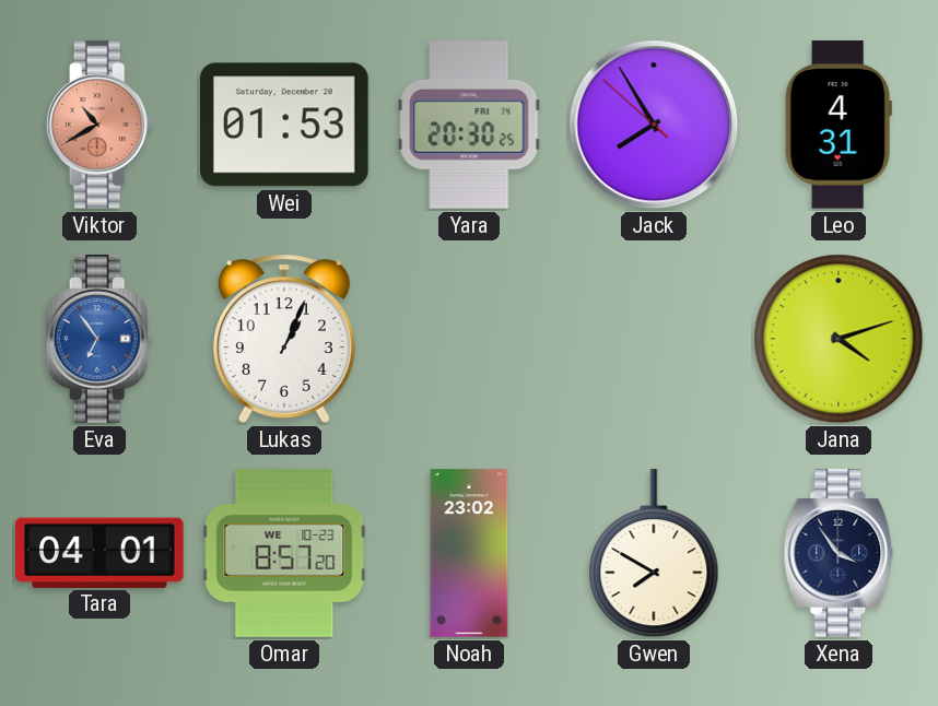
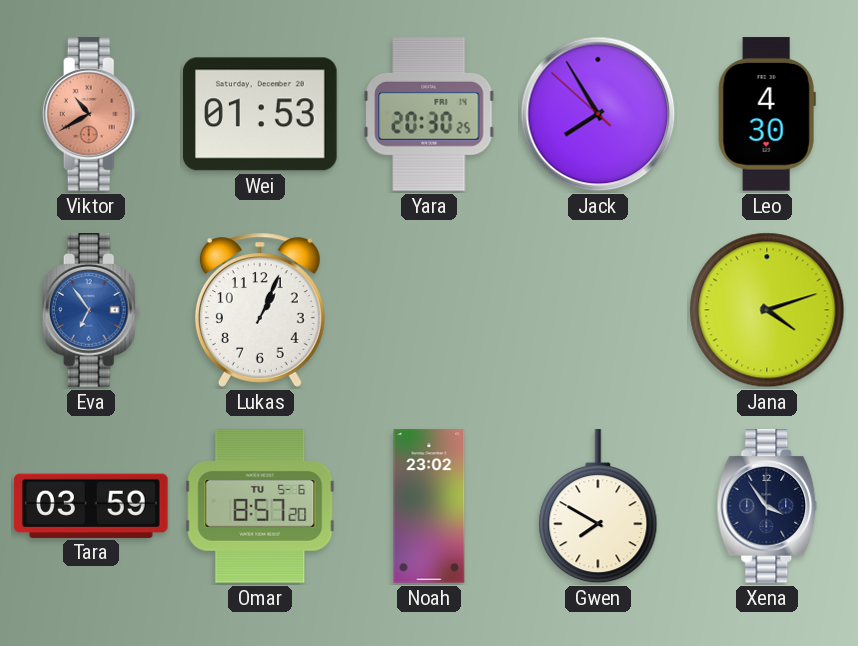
Leo: 4:31 -> 4:30 (767, 114)
Tara: 04:01 -> 03:59 (91, 505)
Omar date: WE 10-23 -> TU 5-6 (260, 506)
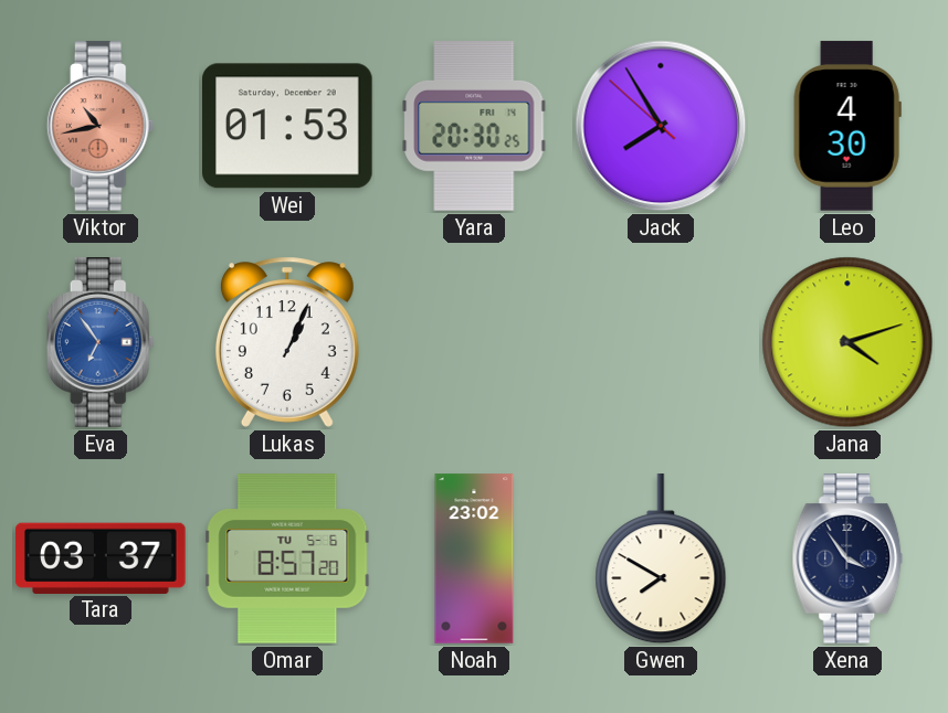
Viktor: 10:40 -> 10:43 (101, 126)
Tara: 03:59 -> 03:37 (101, 557)
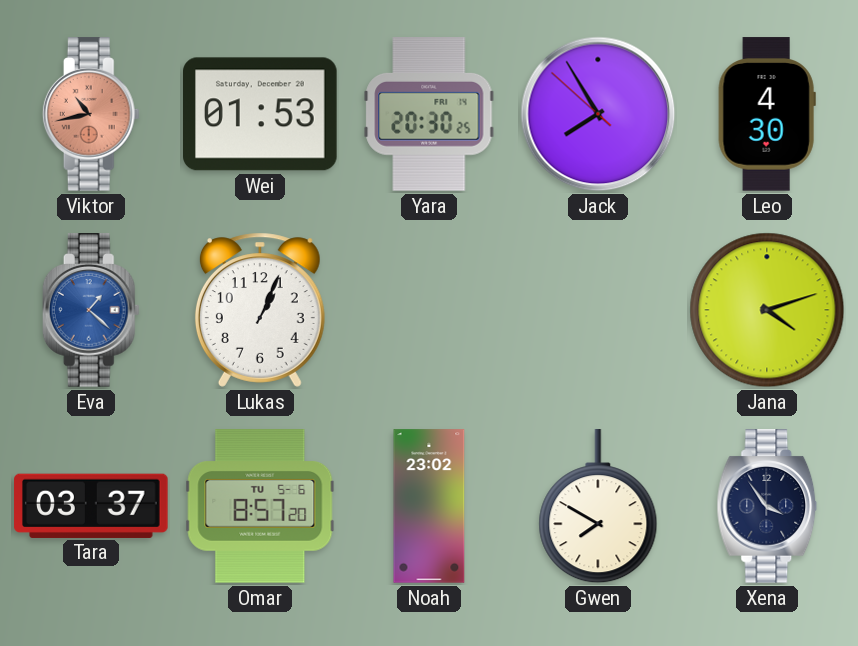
Eva: 6:54 -> 1:22 (91, 310)
